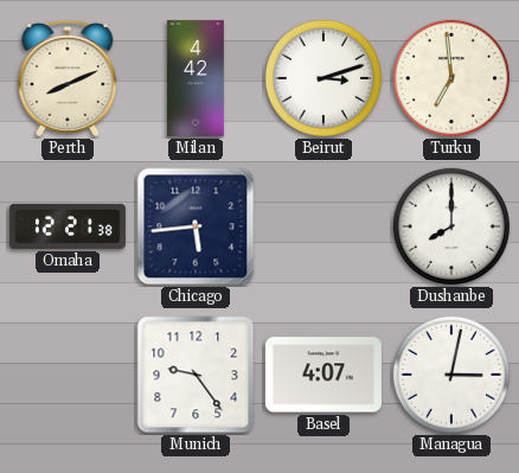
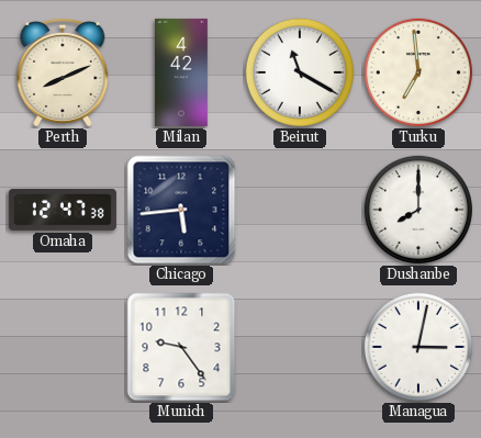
Beirut: 3:12 -> 11:20 (300, 72)
Omaha: 12:21 -> 12:47 (63, 210)
Basel: 4:07 -> none (323, 375)
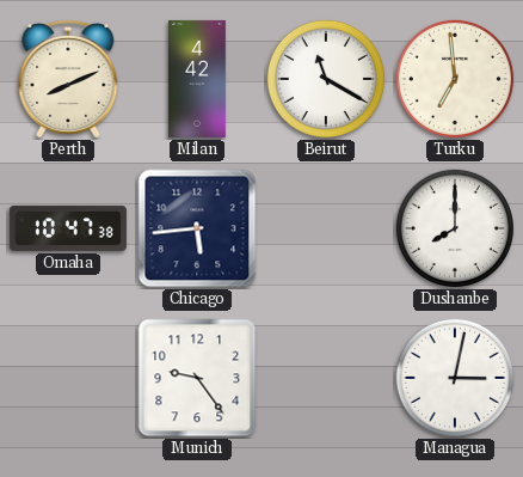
Omaha: 12:47 -> 10:47 (68, 228)
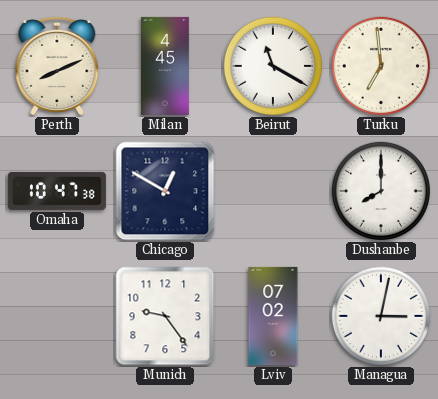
Milan: 4:42 -> 4:45 (166, 66)
Chicago: 5:44 -> 12:50 (165, 191)
Lviv: none -> 07:02 (273, 316)
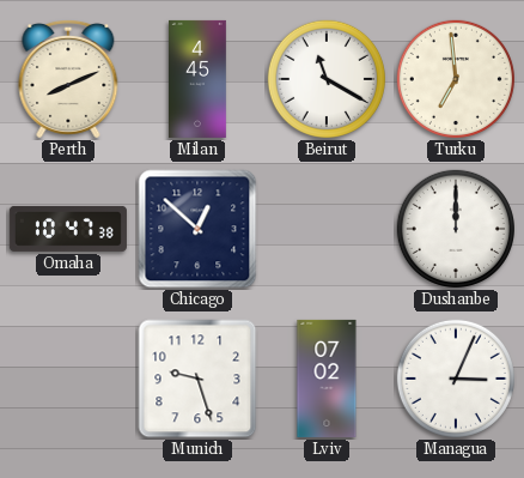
Chicago: 12:50 -> 12:52 (197, 229)
Dushanbe: 8:00 -> 12:00 (456, 229)
Munich: 9:24 -> 9:27 (197, 379)
Managua: 3:02 -> 3:04 (456, 379)
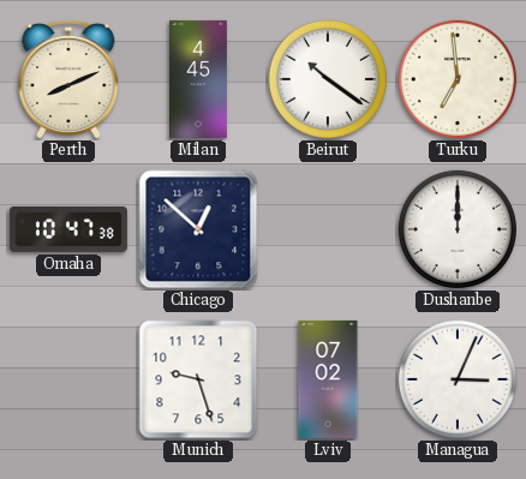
Beirut: 11:20 -> 10:21 (328, 79)
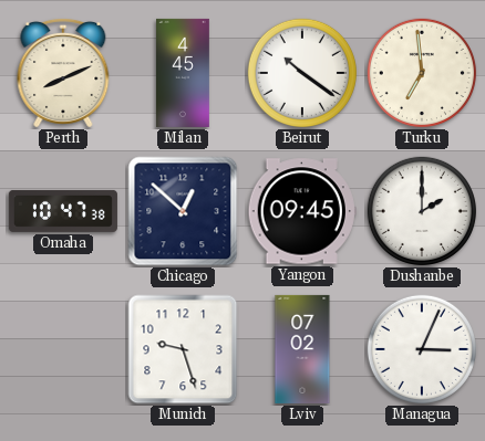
Yangon: none -> 09:45 (302, 211)
Dushanbe: 12:00 -> 2:00 (422, 211)
